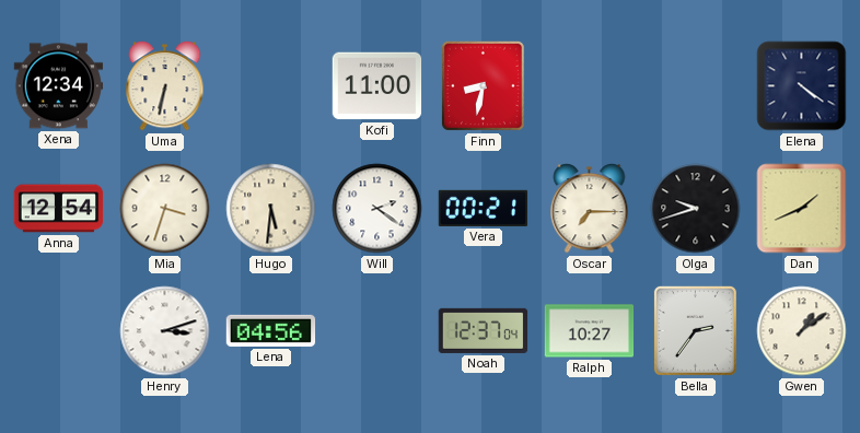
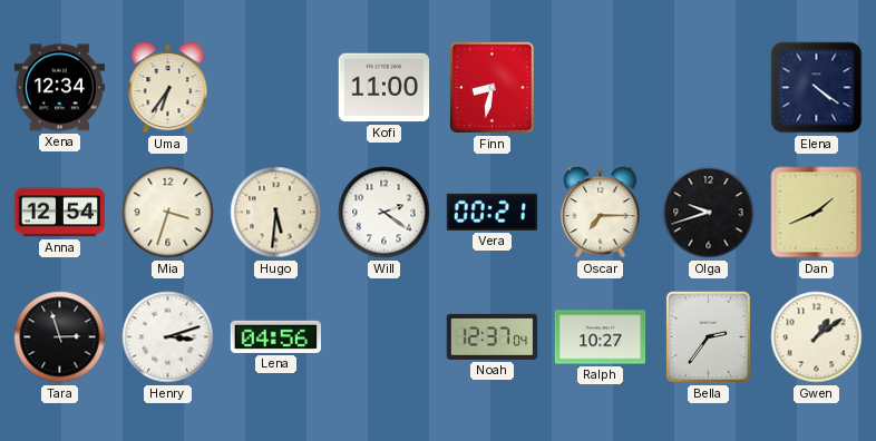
Uma: 6:32 -> 6:36 (168, 88)
Tara: none -> 2:57 (60, 337)
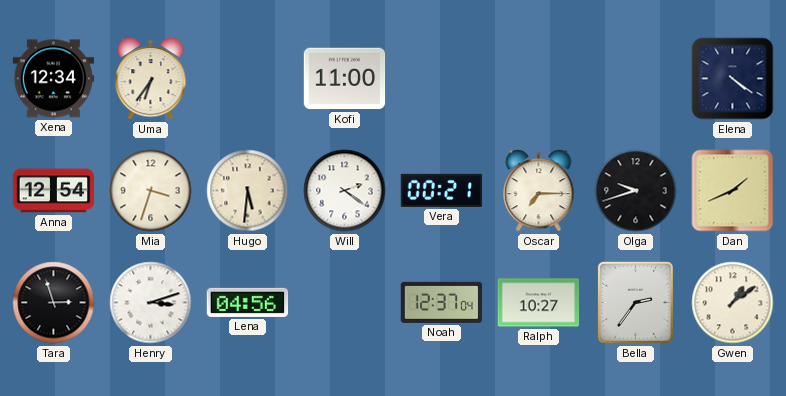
Finn: 8:32 -> none (491, 87)
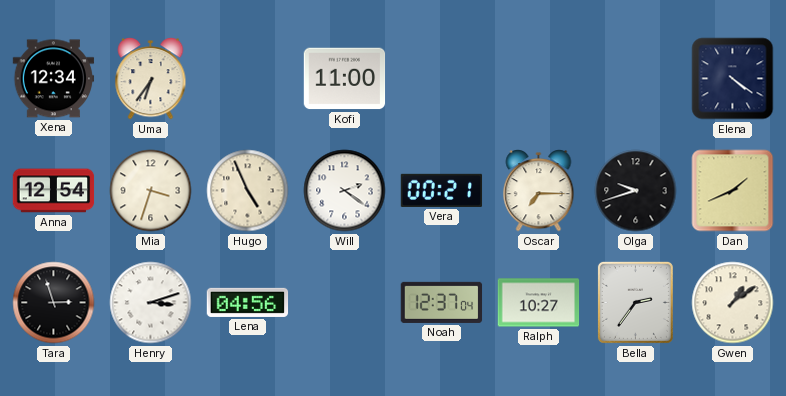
Hugo: 5:31 -> 4:56 (248, 191)
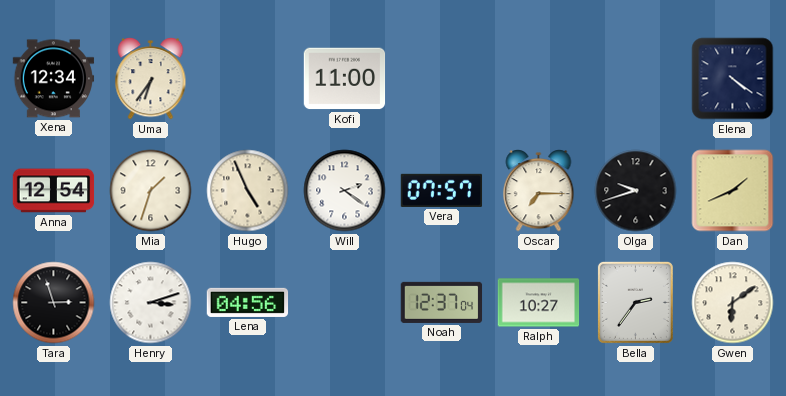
Mia: 3:33 -> 1:33 (151, 191)
Vera: 00:21 -> 07:57 (442, 190)
Gwen: 1:09 -> 6:09 (733, 303)
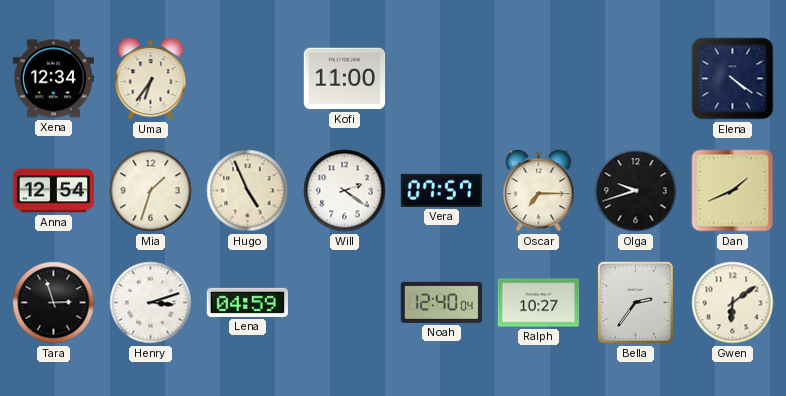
Lena: 04:56 -> 04:59 (248, 302)
Noah: 12:37 -> 12:40 (442, 302)
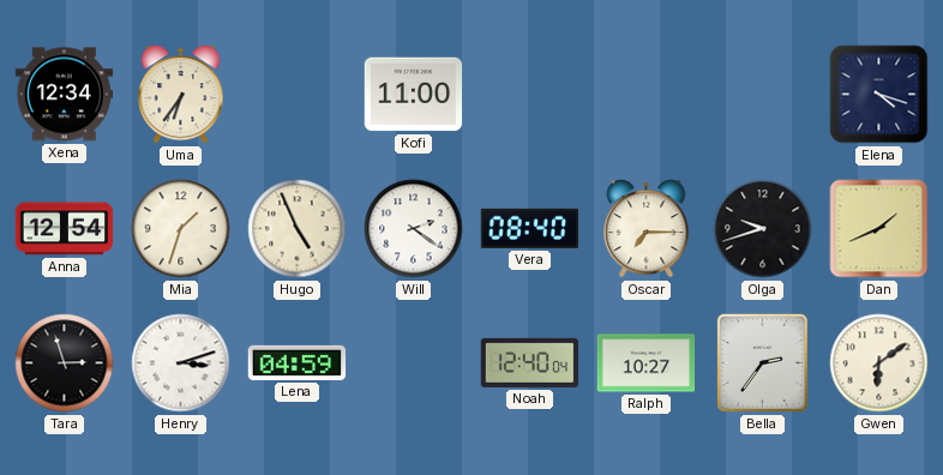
Elena: 4:21 -> 4:18 (879, 95)
Vera: 07:57 -> 08:40 (530, 228)
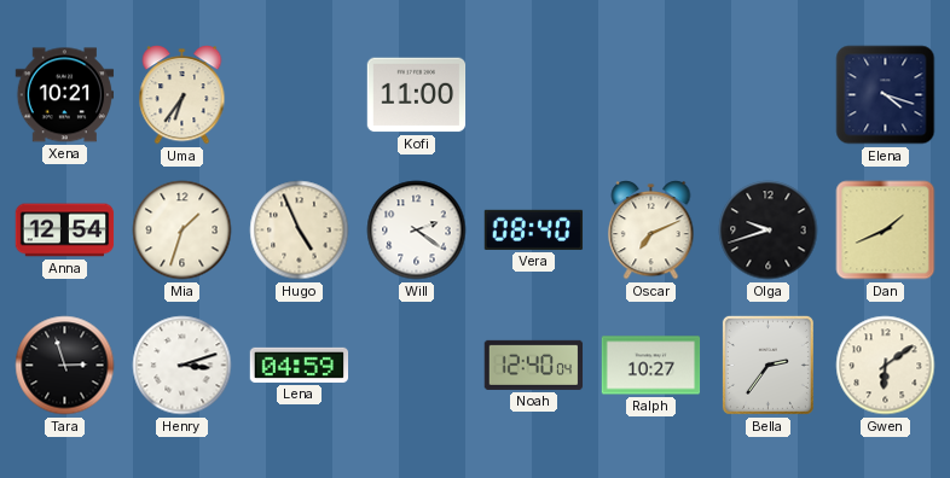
Xena: 12:34 -> 10:21 (65, 95)
Oscar: 7:15 -> 7:11 (651, 231)
